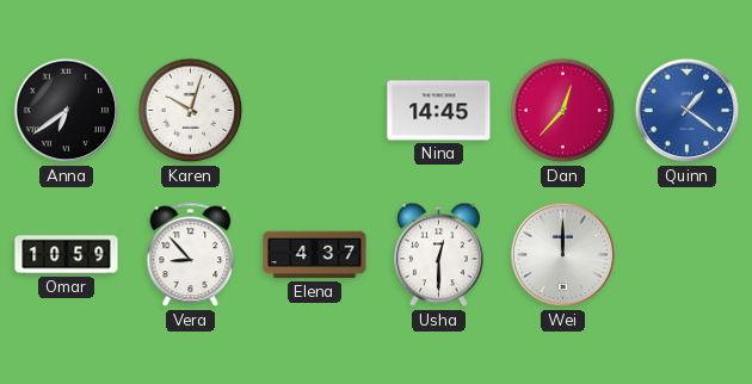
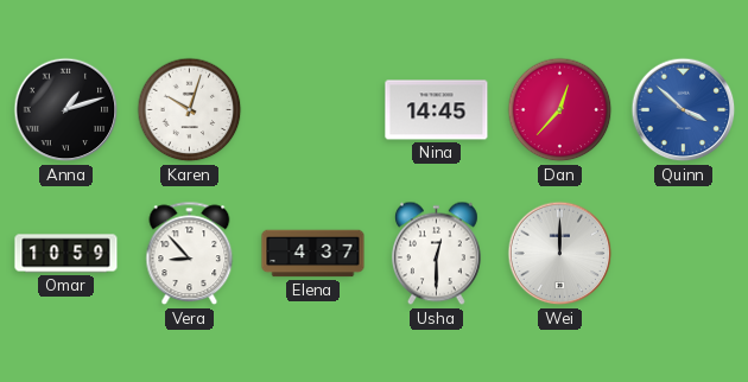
Anna: 6:39 -> 1:12 (66, 110)
Quinn: 1:21 -> 3:52 (684, 110)
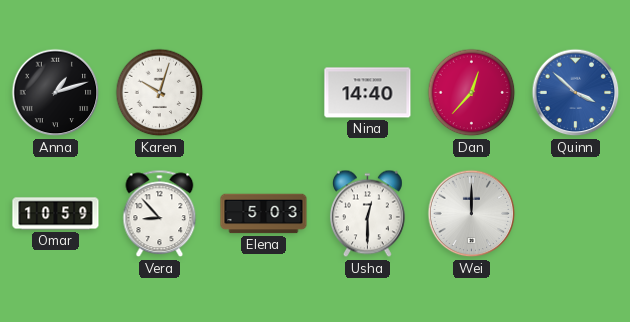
Nina: 14:45 -> 14:40 (368, 93)
Elena: 4:37 -> 5:03 (264, 214)
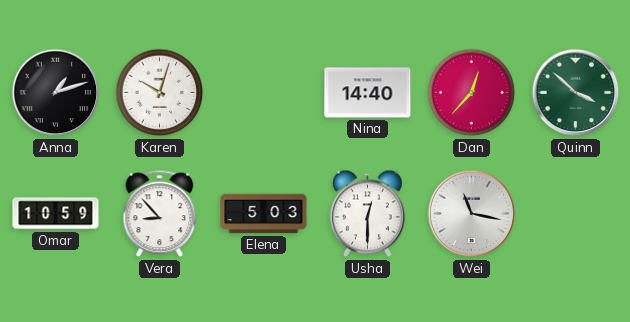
Quinn dial: blue -> green (576, 93)
Wei: 12:00 -> 11:17 (472, 214)
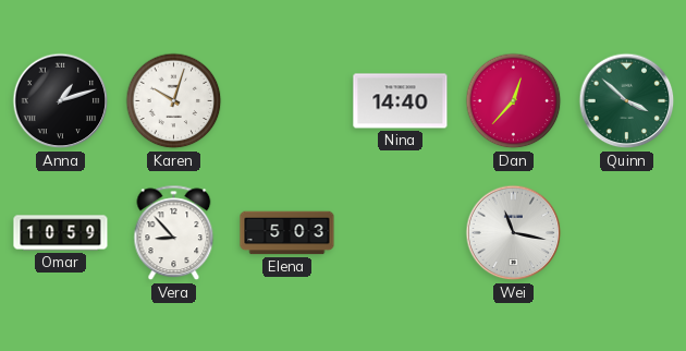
Usha: 12:30 -> none (367, 214)
